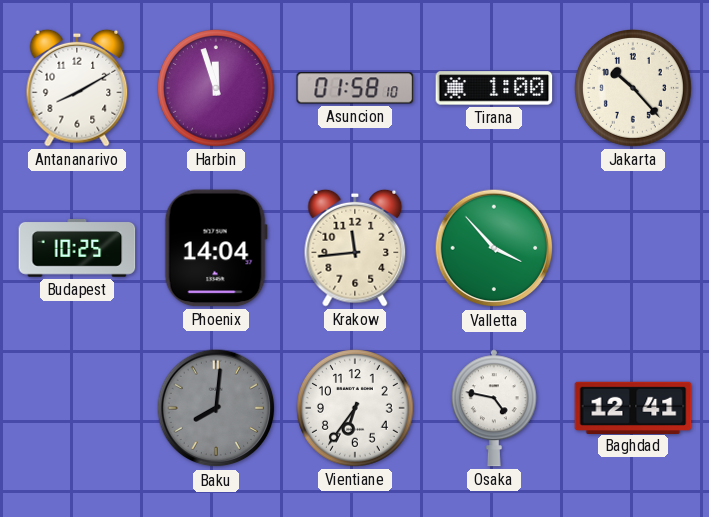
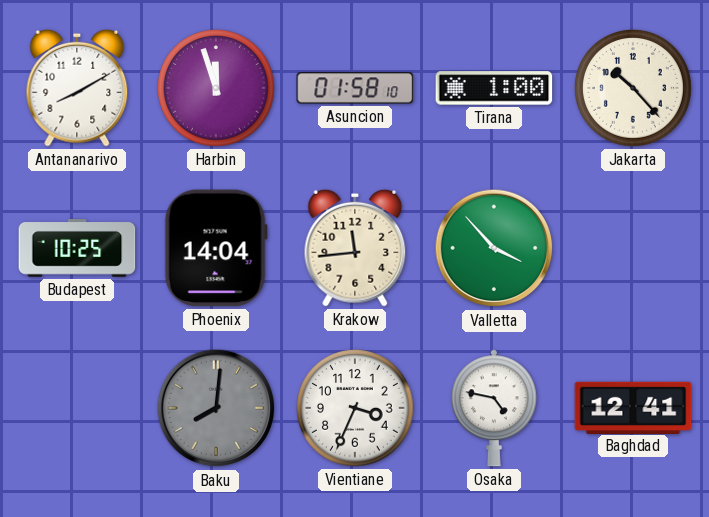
Vientiane: 6:36 -> 3:34 (356, 409)
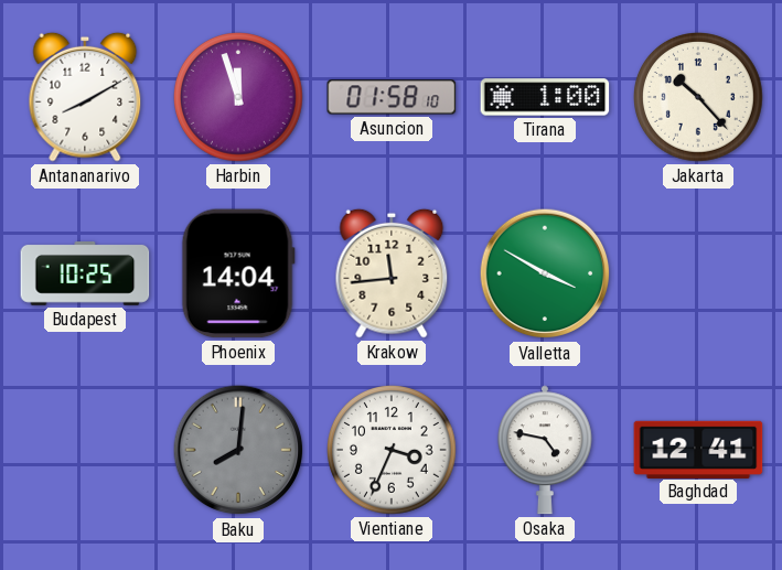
Valletta: 3:53 -> 3:50 (545, 273)
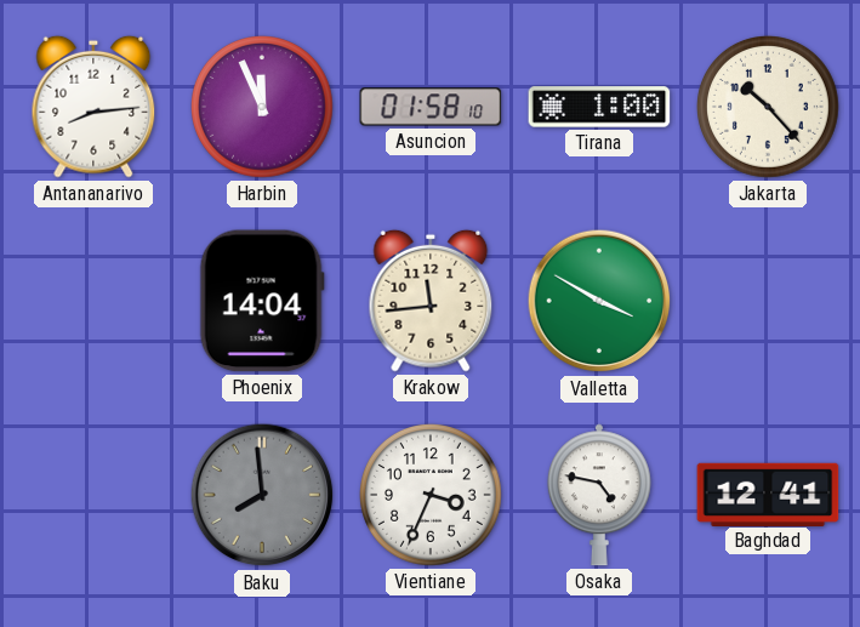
Antananarivo: 8:10 -> 8:14 (93, 107)
Harbin: 11:57 -> 11:56 (263, 108)
Budapest: 10:25 -> none (85, 275)
Baku: 8:01 -> 7:59 (262, 495)
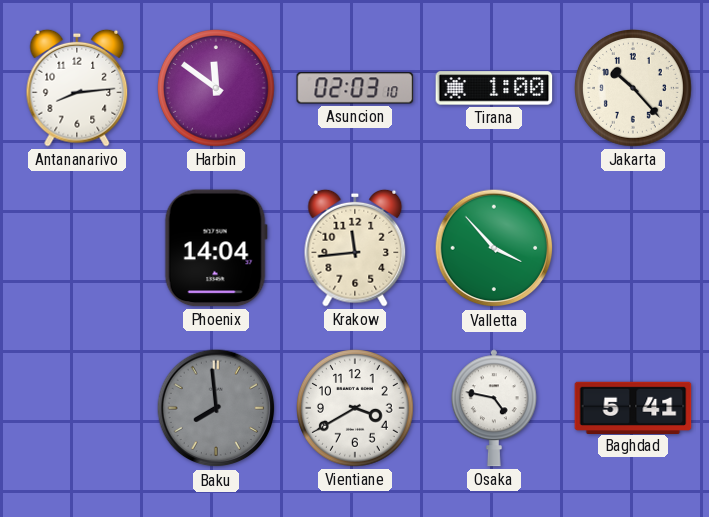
Harbin: 11:56 -> 11:51 (217, 89)
Asuncion: 01:58 -> 02:03 (355, 88)
Valletta: 3:50 -> 3:53 (494, 248)
Vientiane: 3:34 -> 3:40 (356, 409)
Baghdad: 12:41 -> 5:41 (633, 407)
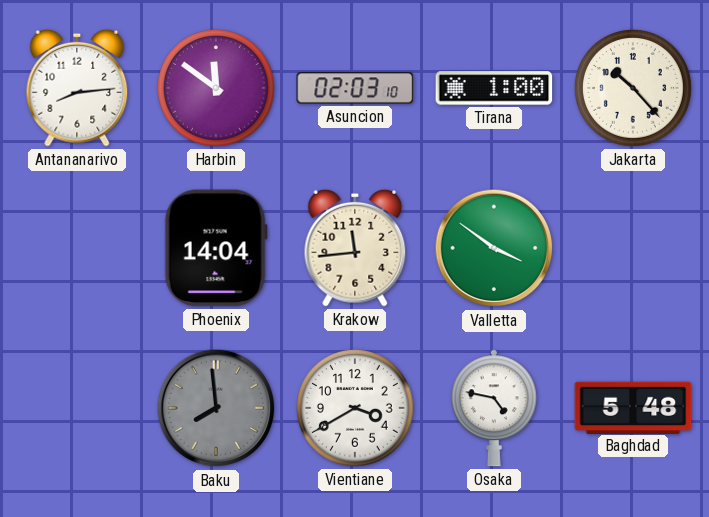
Valletta: 3:53 -> 3:51 (494, 248)
Baghdad: 5:41 -> 5:48 (633, 407)
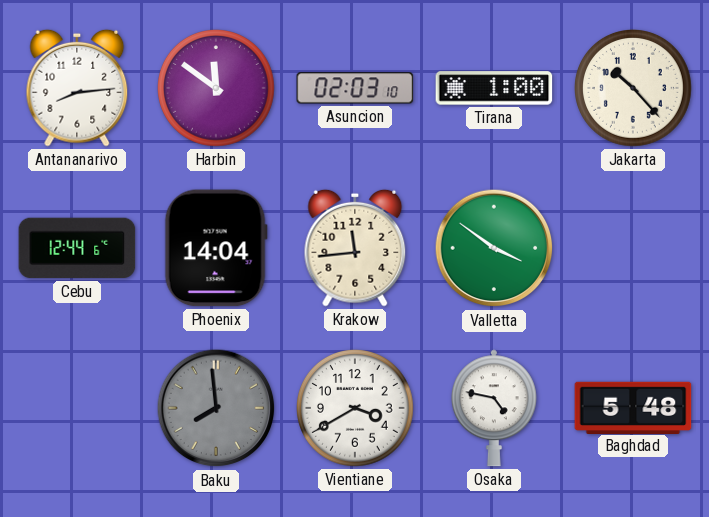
Cebu: none -> 12:44 (77, 248)
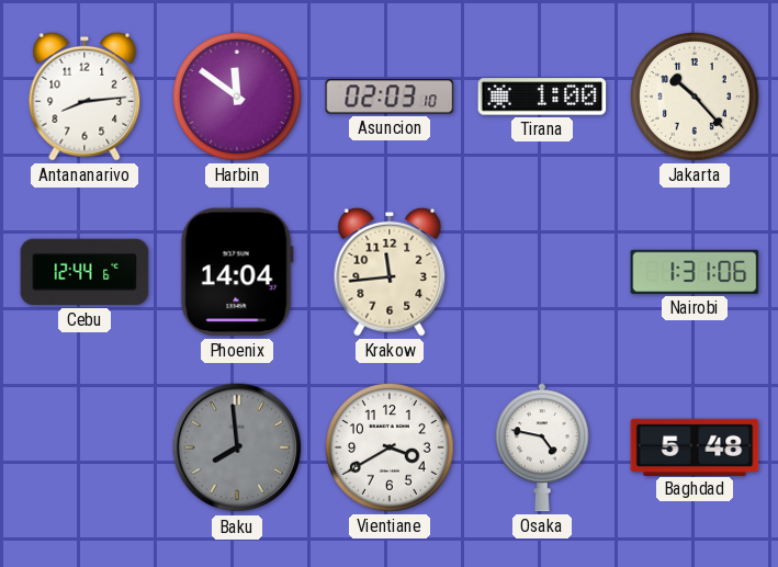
Valletta: 3:51 -> none (494, 248)
Nairobi: none -> 1:31 (695, 272)
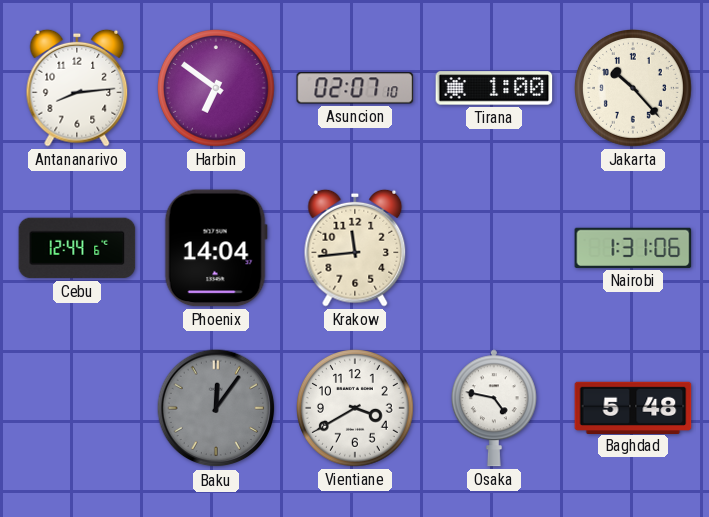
Harbin: 11:51 -> 6:51 (217, 89)
Asuncion: 02:03 -> 02:07 (355, 88)
Baku: 7:59 -> 12:06 (216, 408)
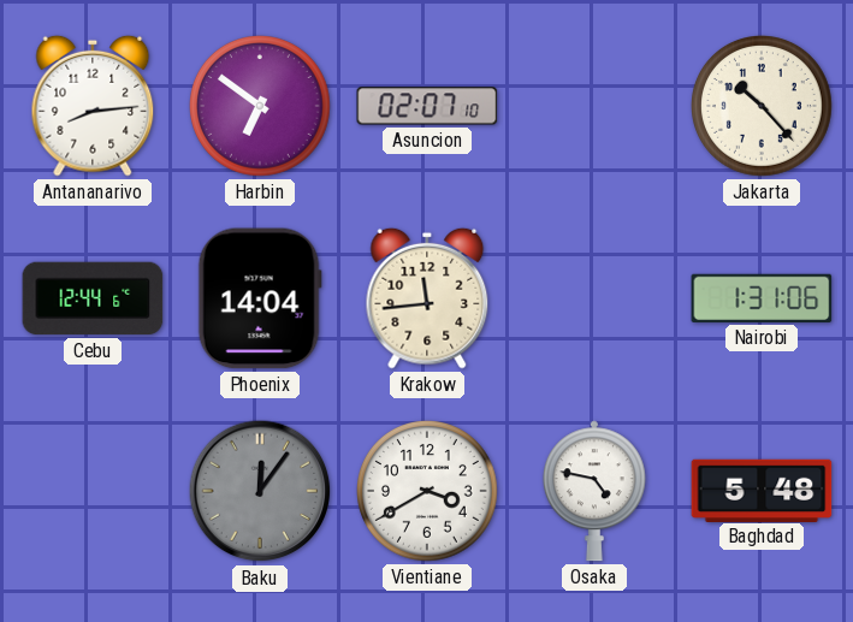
Tirana: 1:00 -> none (494, 88)
